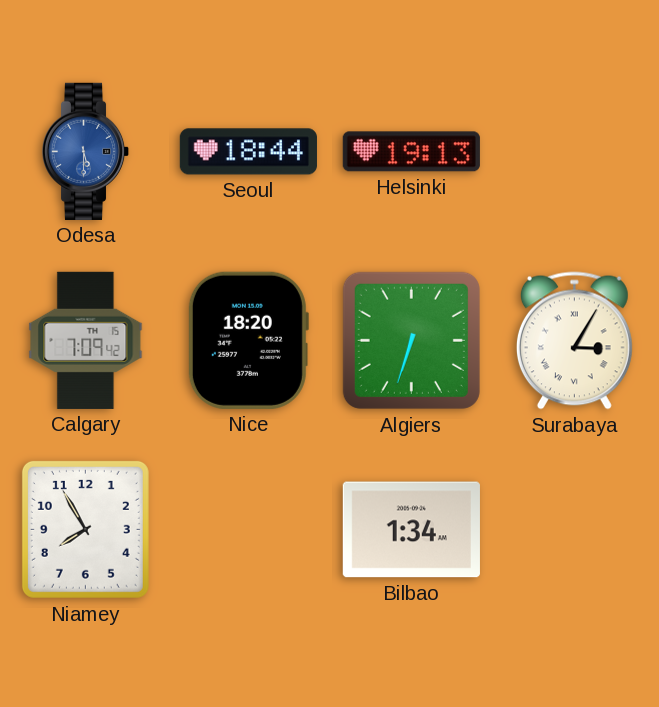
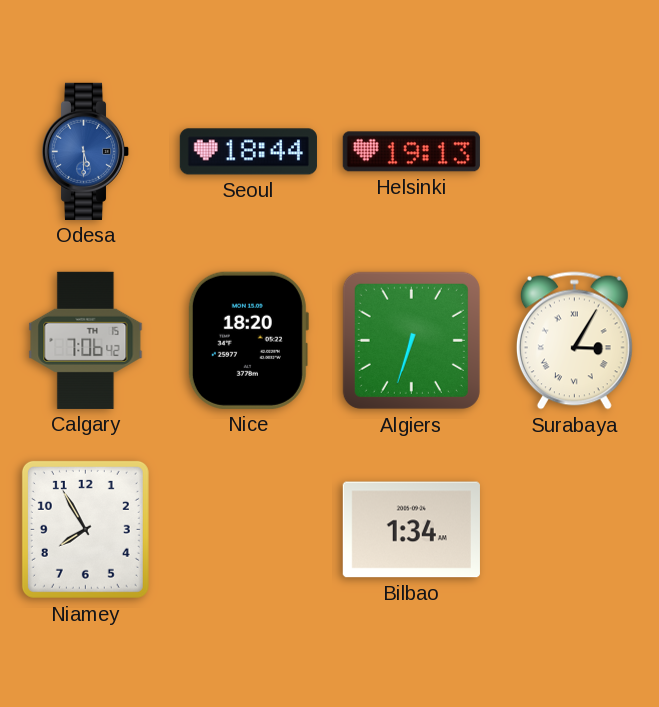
Calgary: 7:09 -> 7:06 (86, 340)
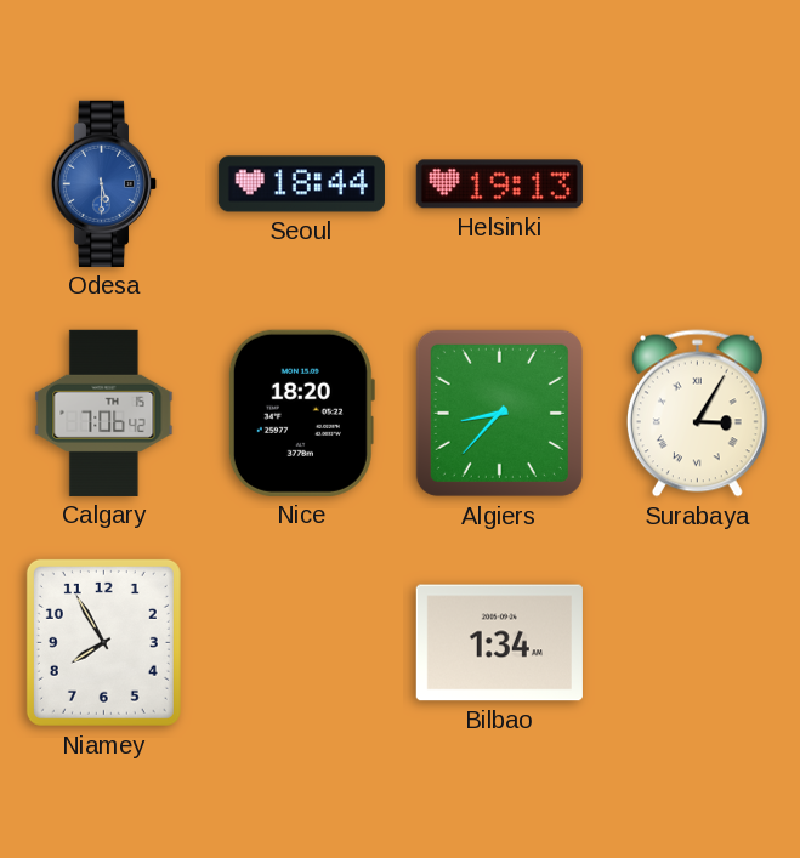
Algiers: 6:33 -> 8:37 (499, 413)
